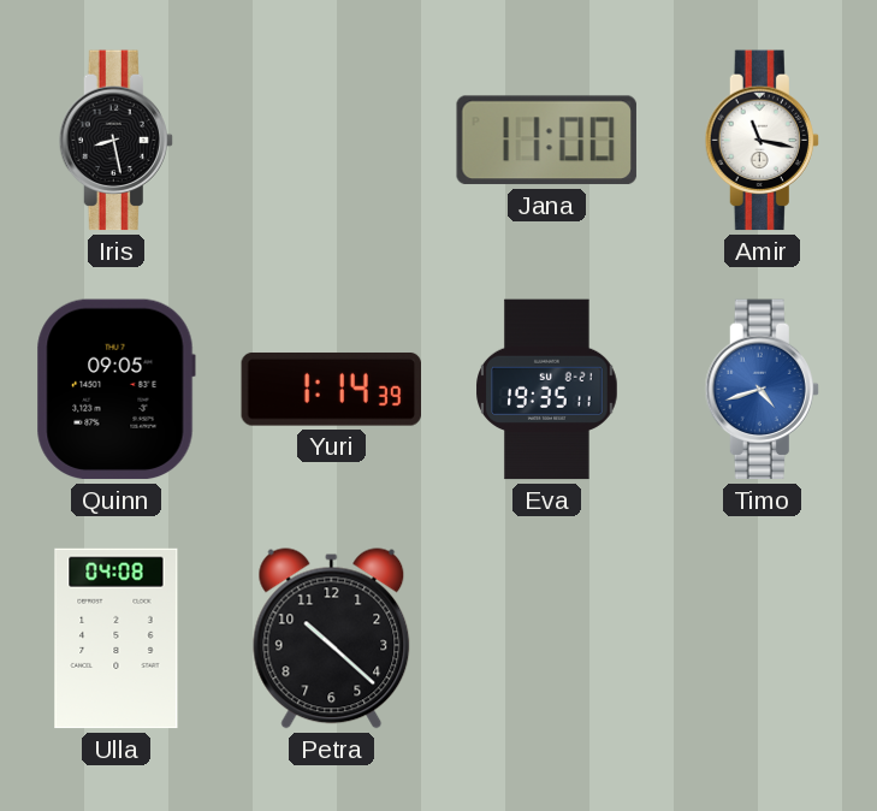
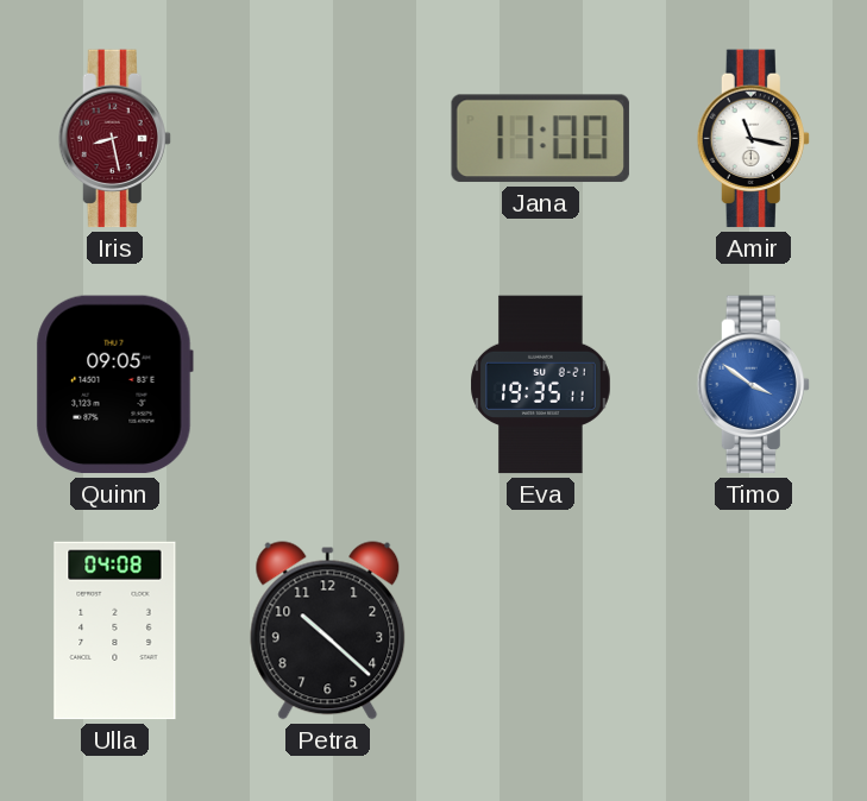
Iris dial: black -> burgundy (114, 139)
Yuri: 1:14 -> none (331, 389)
Timo: 4:42 -> 3:51 (753, 385)
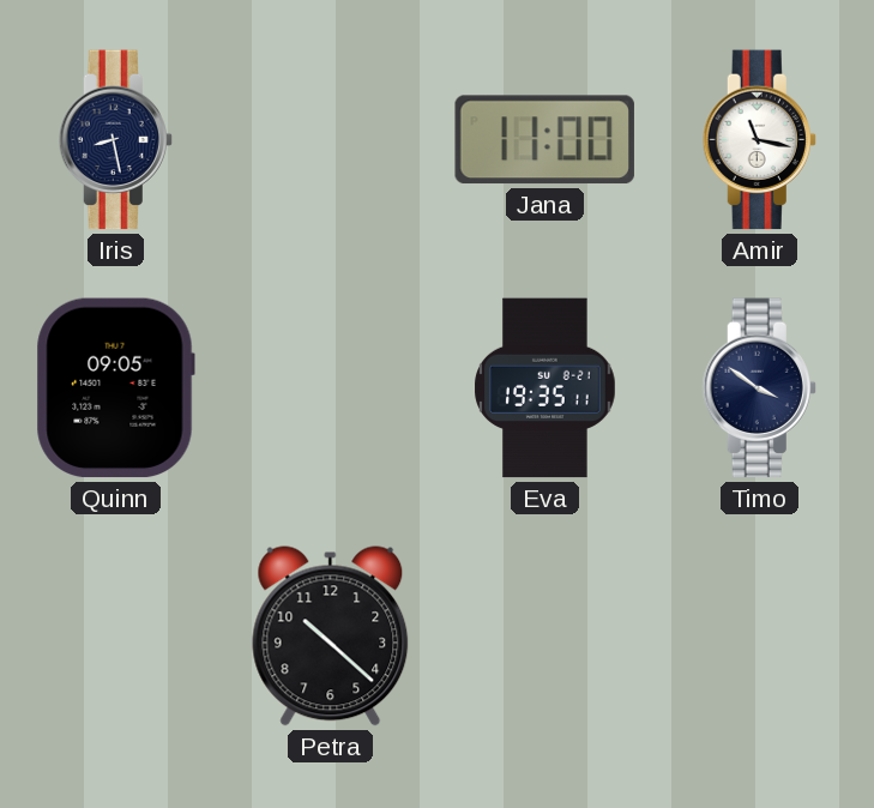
Iris dial: burgundy -> navy (115, 140)
Timo dial: blue -> navy (759, 388)
Ulla: 04:08 -> none (115, 631)
